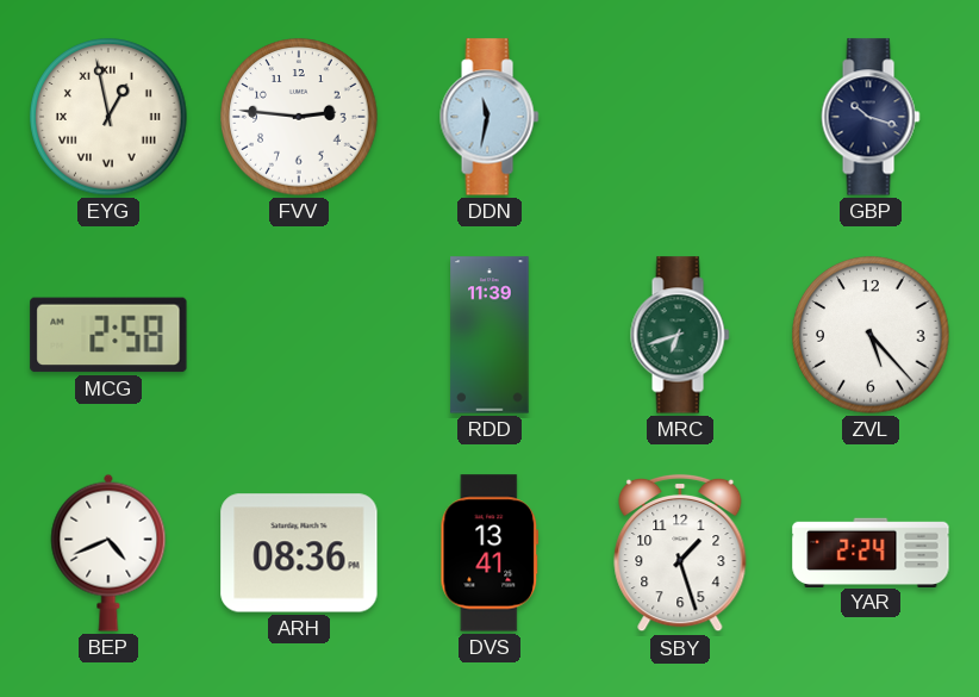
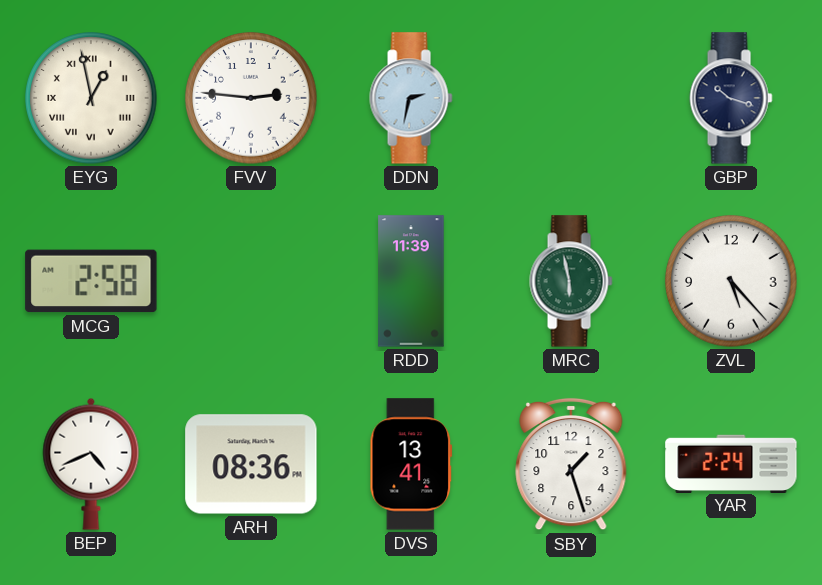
DDN: 11:32 -> 2:32 (411, 98)
MRC: 6:42 -> 5:58 (571, 281)
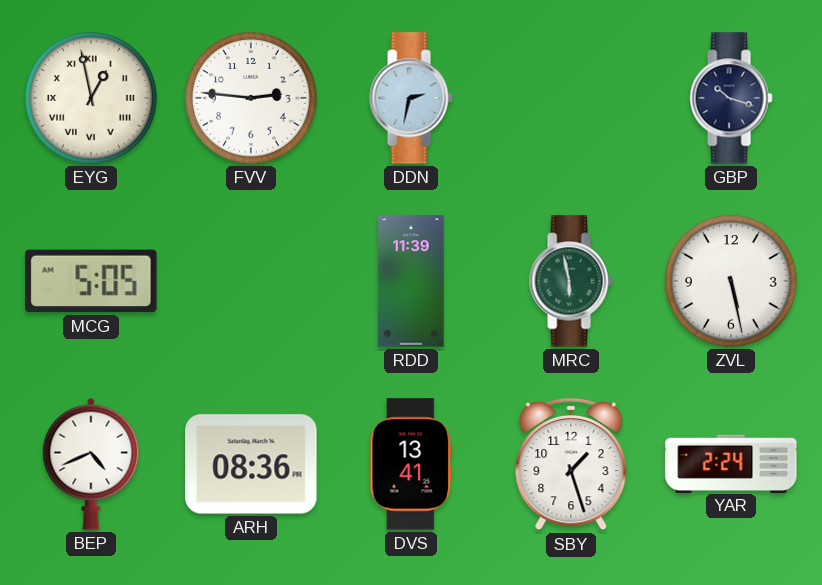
MCG: 2:58 -> 5:05 (91, 281)
ZVL: 5:23 -> 5:28 (731, 281)
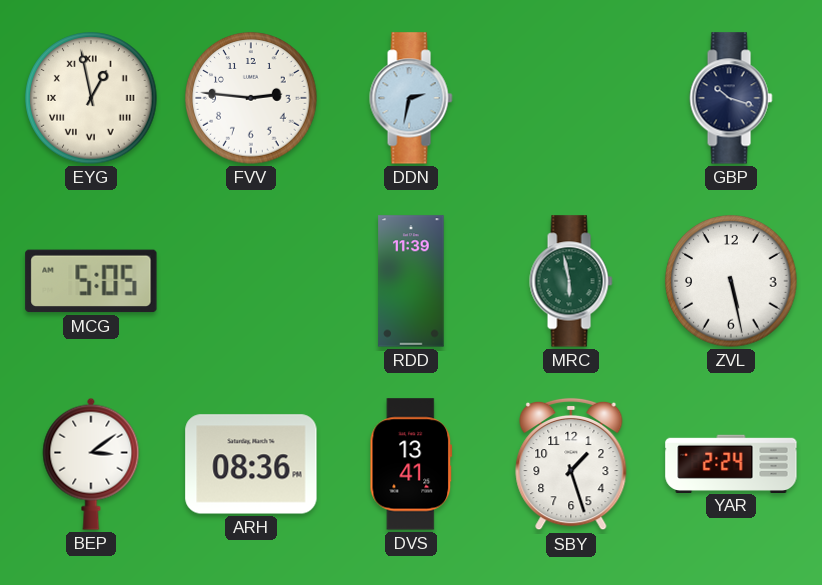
BEP: 4:41 -> 3:09 (91, 464)
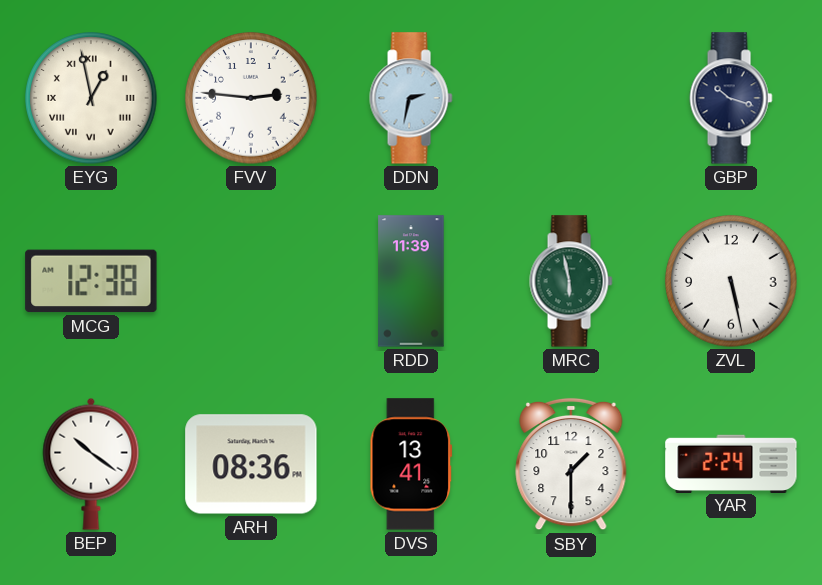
MCG: 5:05 -> 12:38 (91, 281)
BEP: 3:09 -> 10:21 (91, 464)
SBY: 1:27 -> 1:30 (571, 464)
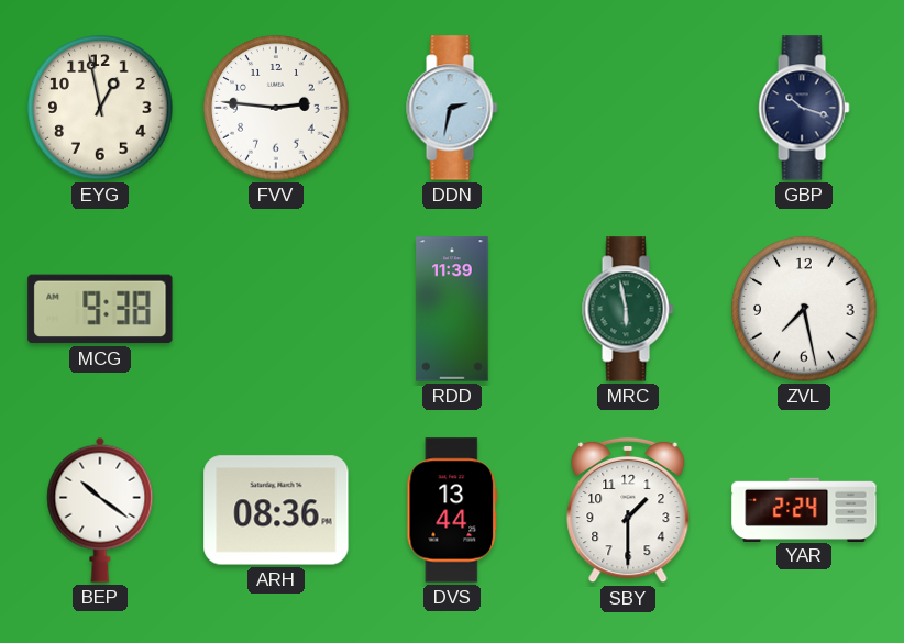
EYG numerals: Roman -> Arabic (100, 108)
MCG: 12:38 -> 9:38 (100, 309)
ZVL: 5:28 -> 7:28 (804, 309)
DVS: 13:41 -> 13:44 (452, 510)
